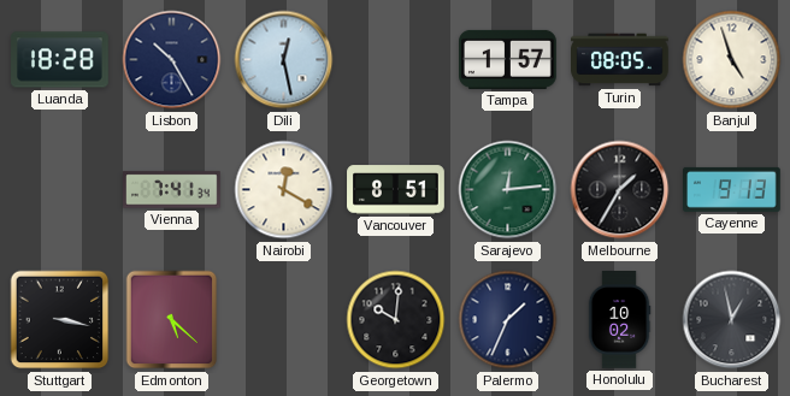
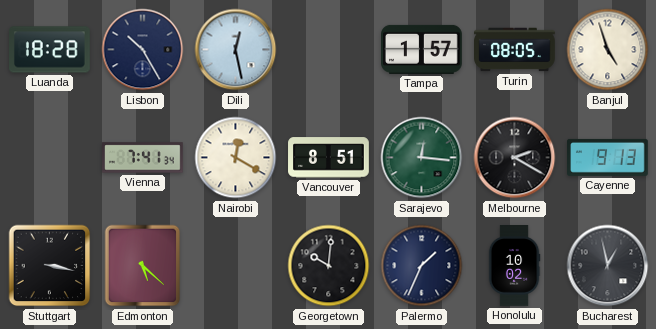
Sarajevo: 12:14 -> 12:16 (422, 158)
Melbourne: 1:35 -> 2:20 (515, 158)
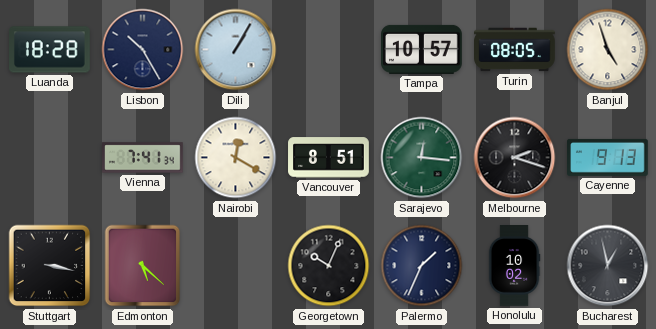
Dili: 12:28 -> 1:05 (236, 50)
Tampa: 1:57 -> 10:57 (422, 49)
Melbourne: 2:20 -> 2:18 (515, 158)
Georgetown: 10:01 -> 10:04 (329, 266)
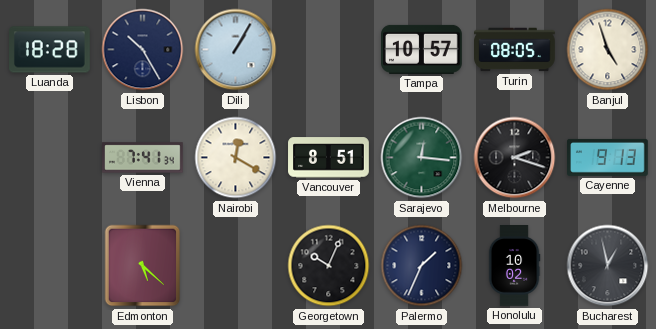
Stuttgart: 3:17 -> none (50, 266)
